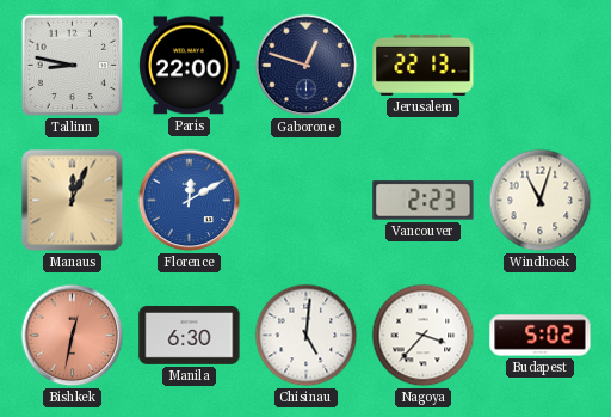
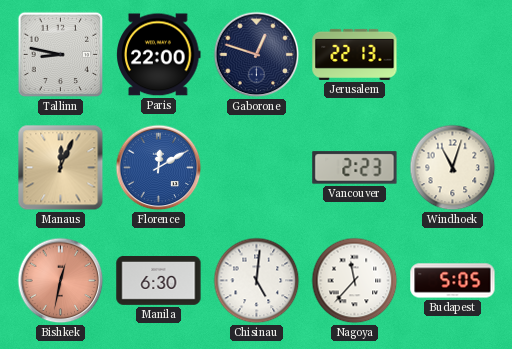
Nagoya: 3:37 -> 11:37 (355, 281)
Budapest: 5:02 -> 5:05 (453, 281)
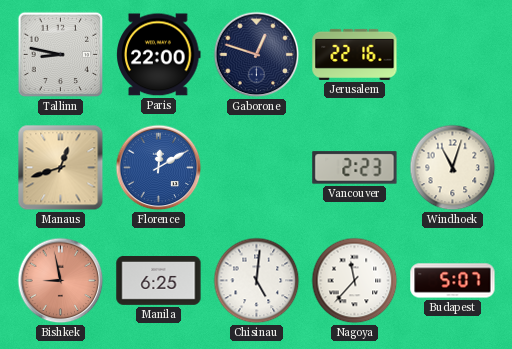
Jerusalem: 22:13 -> 22:16 (355, 54)
Manaus: 12:04 -> 12:42 (61, 168)
Bishkek: 12:32 -> 8:58 (61, 281)
Manila: 6:30 -> 6:25 (159, 281)
Budapest: 5:05 -> 5:07 (453, 281)
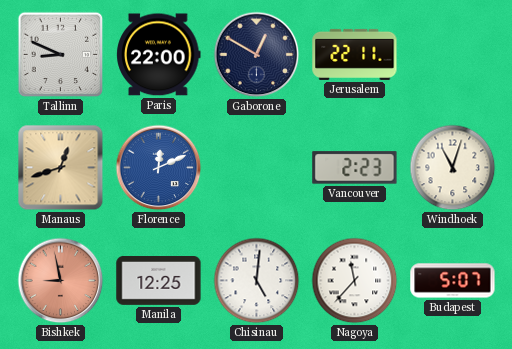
Tallinn: 8:47 -> 8:49 (61, 55)
Gaborone: 12:48 -> 12:50 (257, 55)
Jerusalem: 22:16 -> 22:11 (355, 54)
Florence: 12:10 -> 12:11 (159, 168)
Manila: 6:25 -> 12:25 (159, 281)
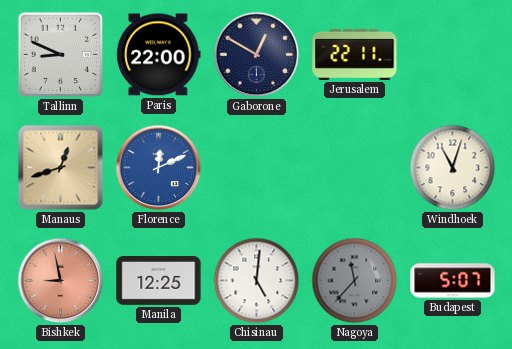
Vancouver: 2:23 -> none (355, 168)
Nagoya dial: white -> grey (355, 281)
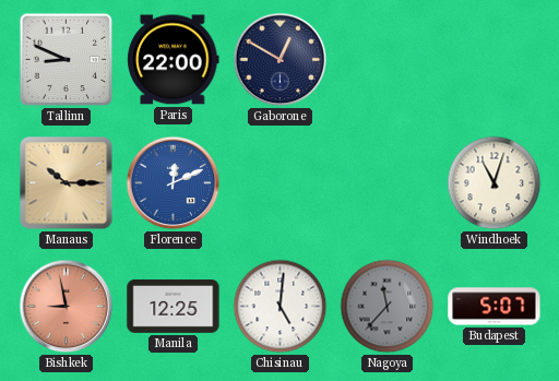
Jerusalem: 22:11 -> none (355, 54)
Manaus: 12:42 -> 10:15 (67, 183)
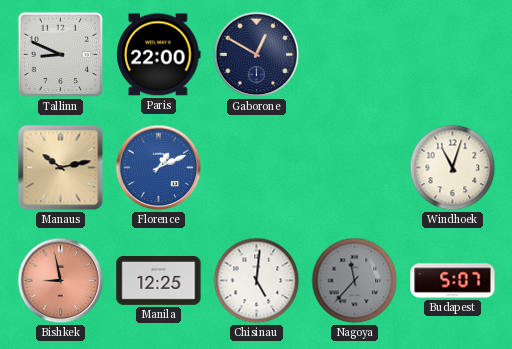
Manaus: 10:15 -> 10:13 (61, 168)
Florence: 12:11 -> 1:11 (159, 168)
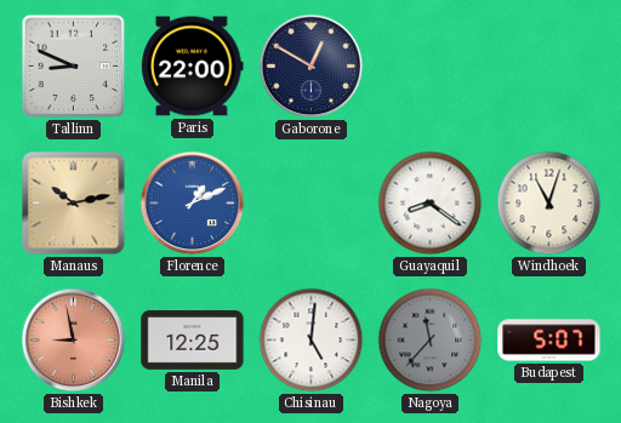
Guayaquil: none -> 8:21 (431, 204)
